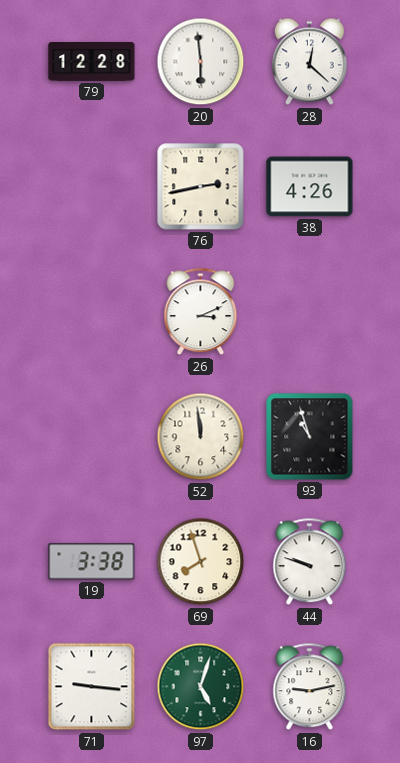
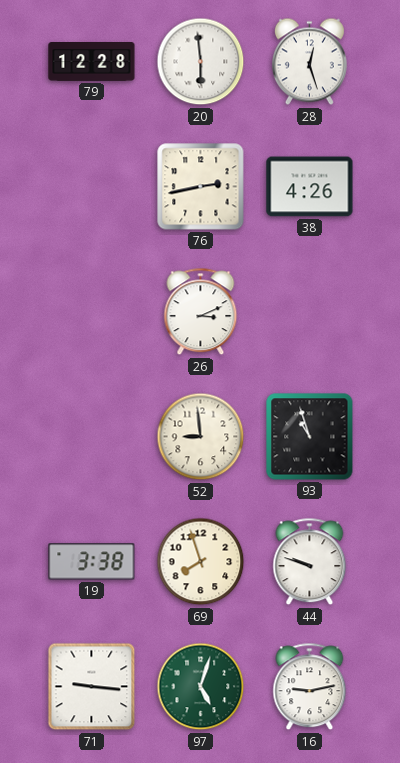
28: 12:22 -> 12:27 (309, 62)
52: 11:59 -> 8:59 (201, 437)
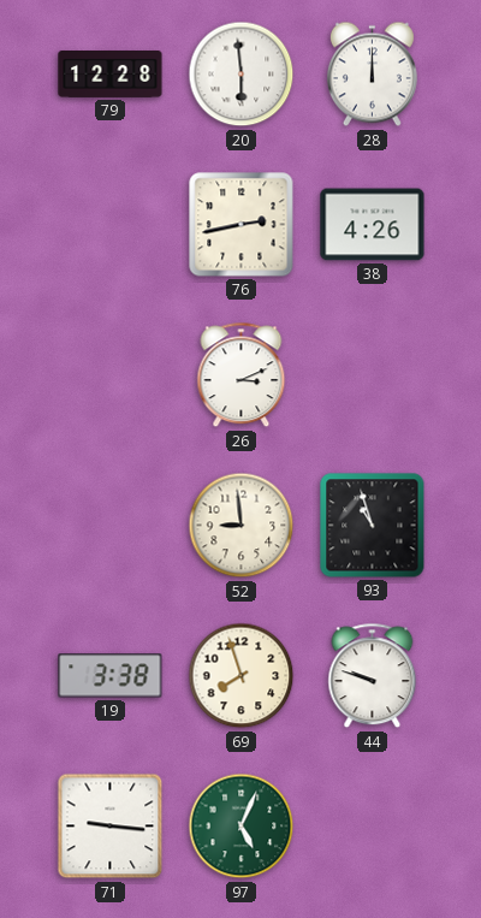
28: 12:27 -> 12:00 (372, 75)
97: 5:03 -> 5:04 (242, 827)
16: 9:13 -> none (310, 687)
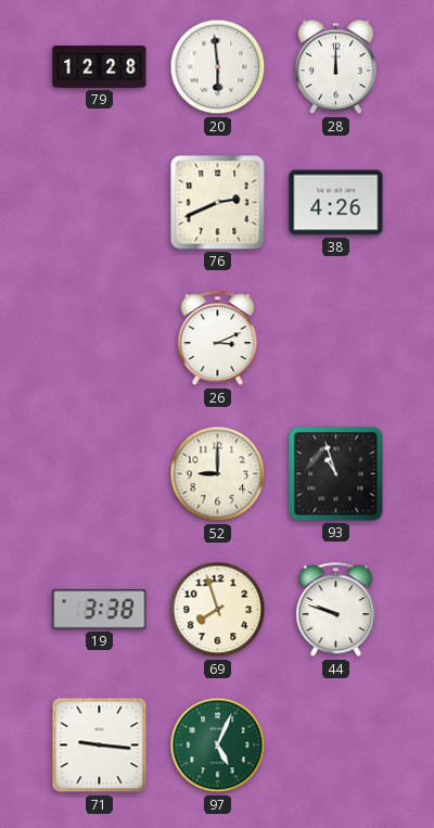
76: 2:43 -> 2:41 (218, 203)
52: 8:59 -> 9:00 (218, 474)
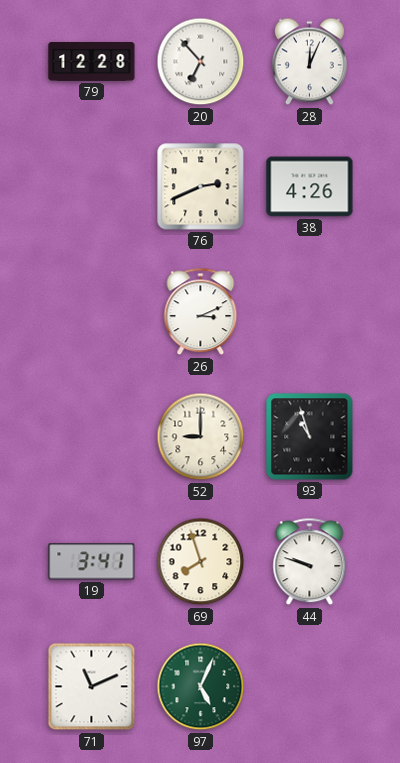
20: 5:59 -> 6:53 (201, 62)
28: 12:00 -> 12:04 (309, 62)
19: 3:38 -> 3:41 (92, 562)
71: 9:16 -> 11:11 (92, 687)
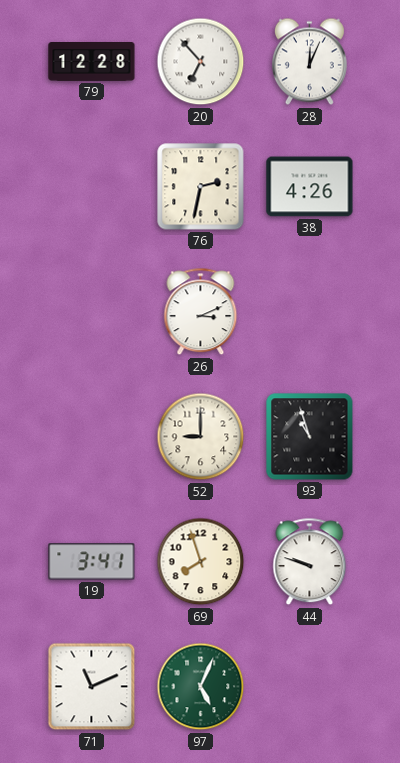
76: 2:41 -> 2:32 (201, 187)
